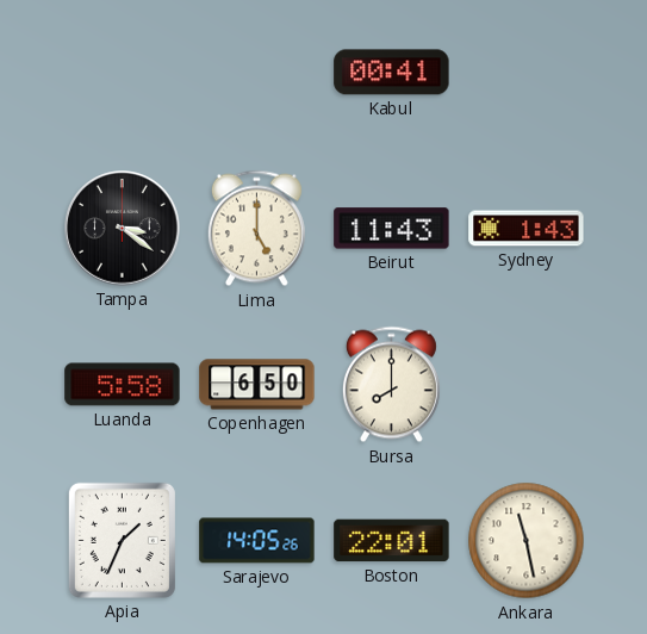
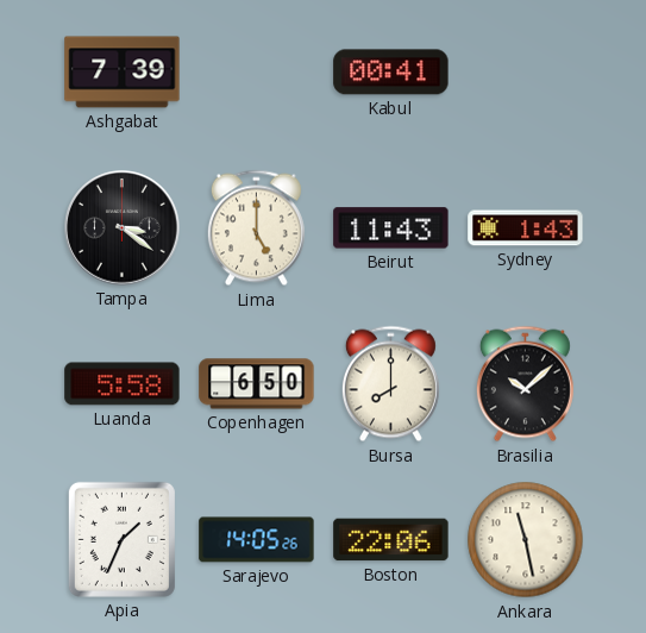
Ashgabat: none -> 7:39 (123, 73)
Brasilia: none -> 10:08 (525, 384)
Boston: 22:01 -> 22:06 (391, 540)
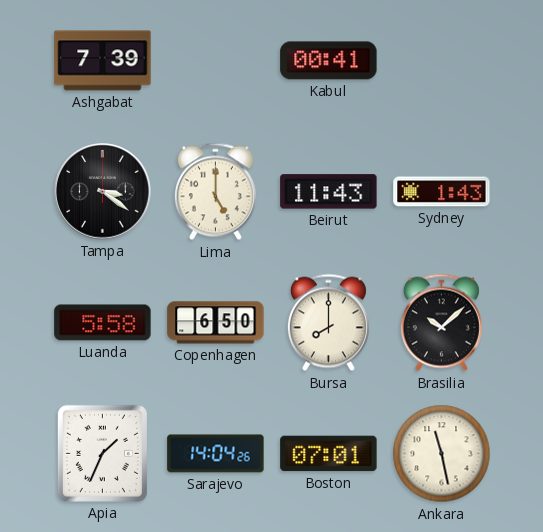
Sarajevo: 14:05 -> 14:04 (216, 454)
Boston: 22:06 -> 07:01 (329, 454)
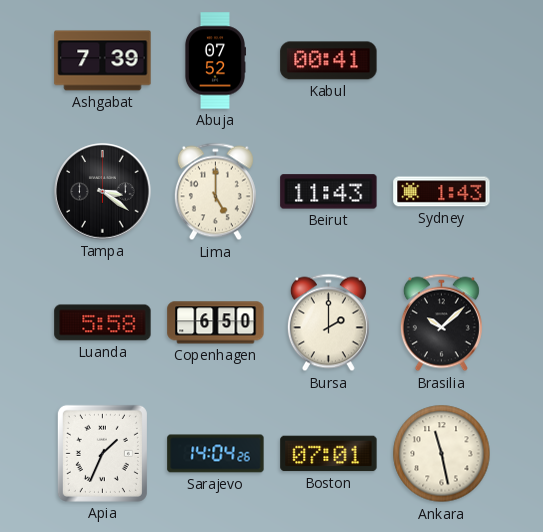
Abuja: none -> 07:52 (214, 61)
Bursa: 8:00 -> 2:00 (328, 323)
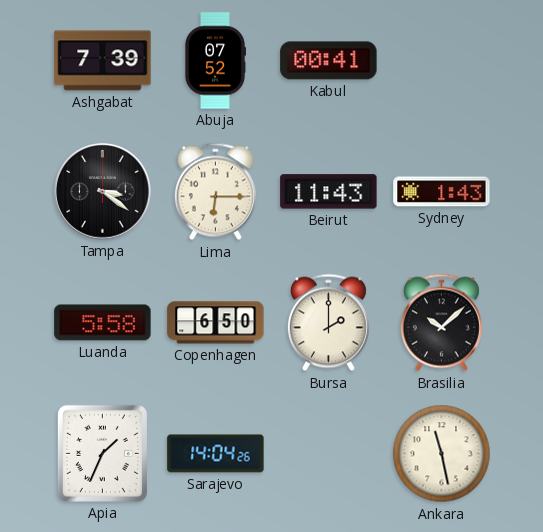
Lima: 5:00 -> 6:15 (215, 192)
Boston: 07:01 -> none (329, 454)
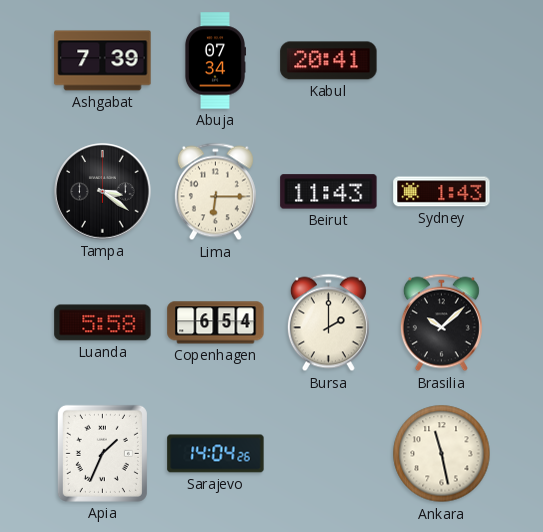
Abuja: 07:52 -> 07:34 (214, 61)
Kabul: 00:41 -> 20:41 (329, 61)
Copenhagen: 6:50 -> 6:54 (216, 323)
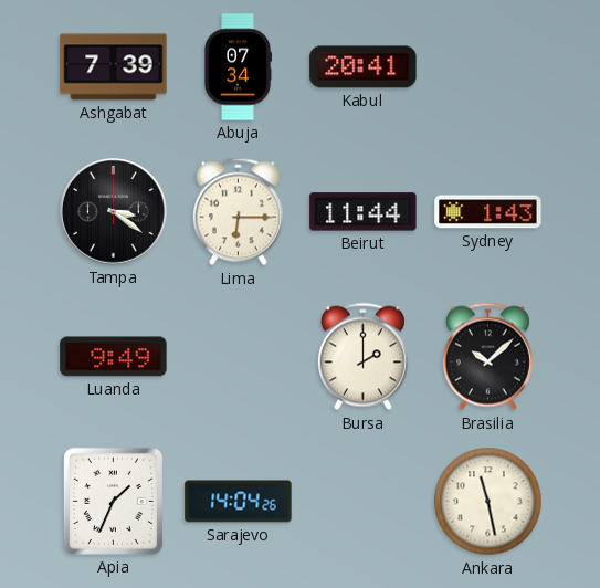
Beirut: 11:43 -> 11:44 (364, 212)
Luanda: 5:58 -> 9:49 (114, 357)
Copenhagen: 6:54 -> none (216, 323)
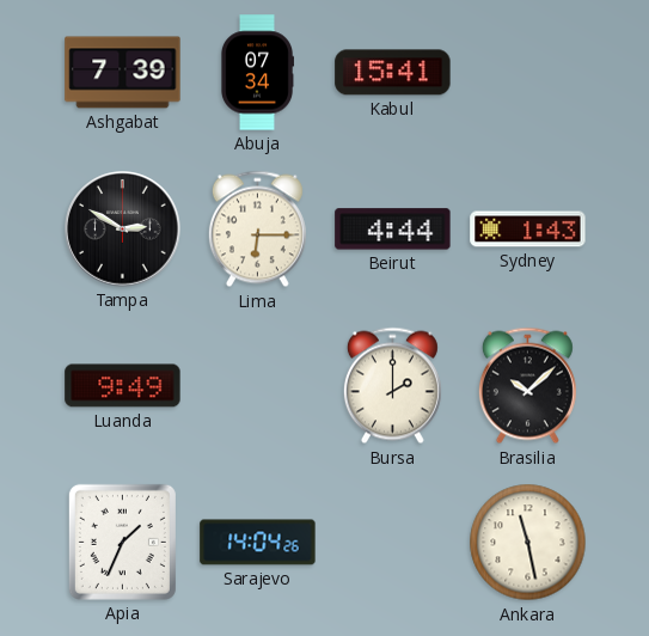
Kabul: 20:41 -> 15:41 (393, 73)
Tampa: 3:21 -> 2:50 (123, 230)
Beirut: 11:44 -> 4:44 (393, 230)
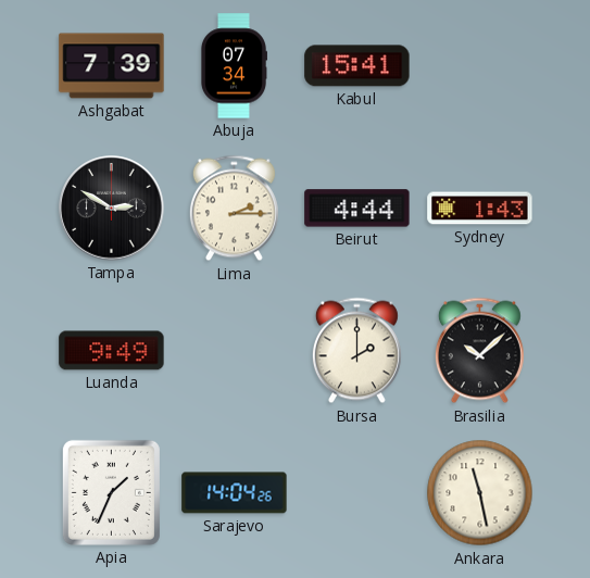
Lima: 6:15 -> 2:15 (234, 209)
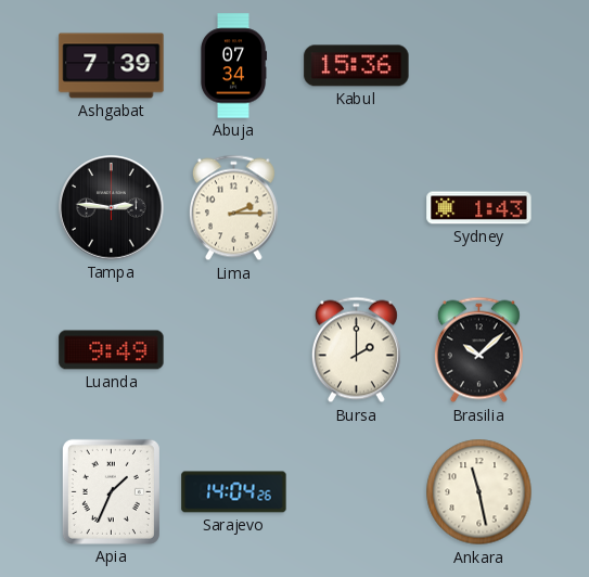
Kabul: 15:41 -> 15:36 (357, 66)
Tampa: 2:50 -> 2:46 (112, 208)
Beirut: 4:44 -> none (357, 209)
